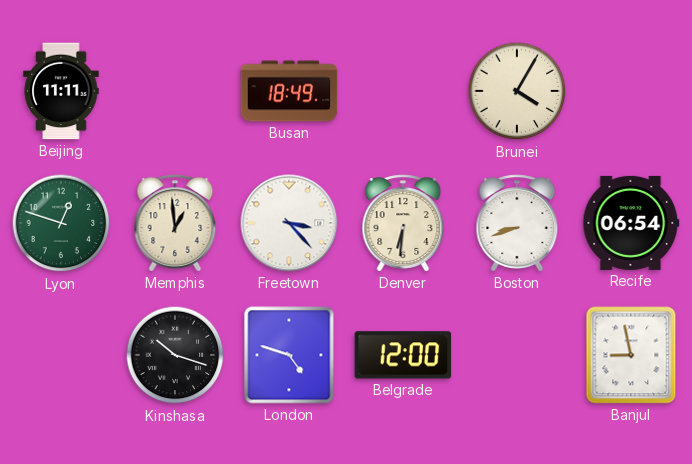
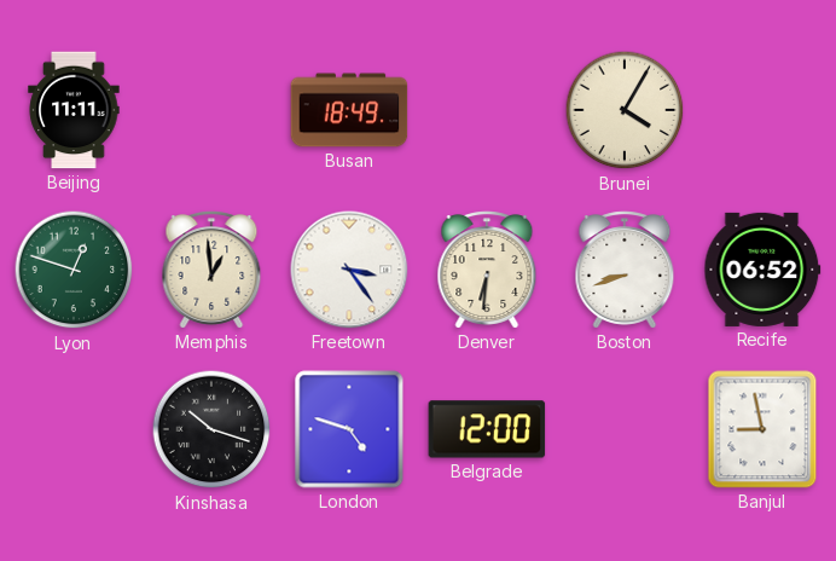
Freetown: 3:23 -> 3:24 (349, 270)
Recife: 06:54 -> 06:52 (762, 270)
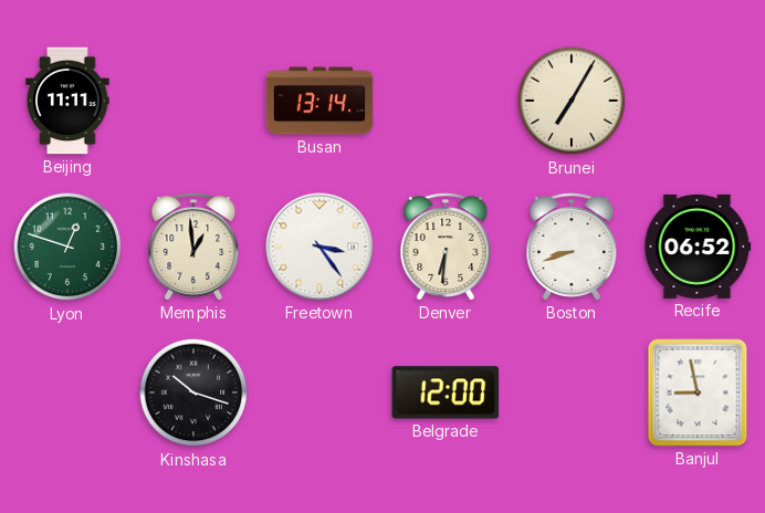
Busan: 18:49 -> 13:14 (319, 101)
Brunei: 4:05 -> 7:05 (572, 101)
London: 4:48 -> none (349, 429)
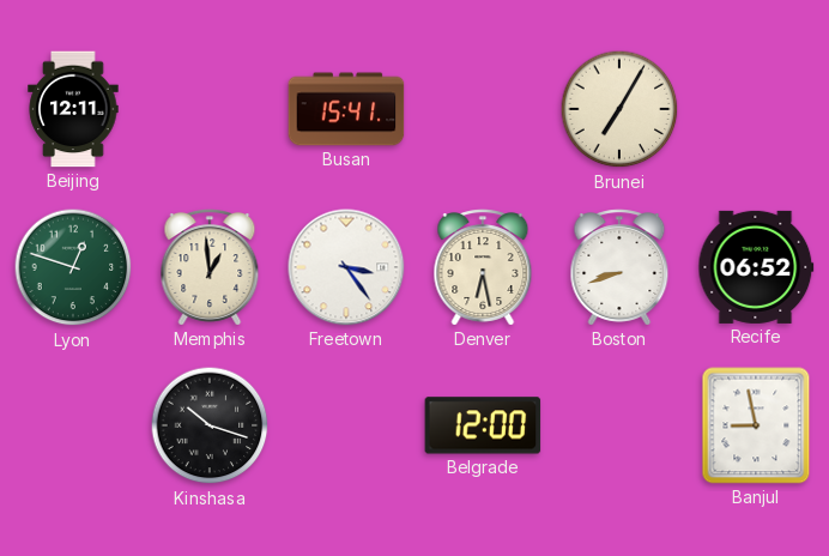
Beijing: 11:11 -> 12:11 (73, 109)
Busan: 13:14 -> 15:41 (346, 109)
Denver: 6:31 -> 6:28 (483, 267)
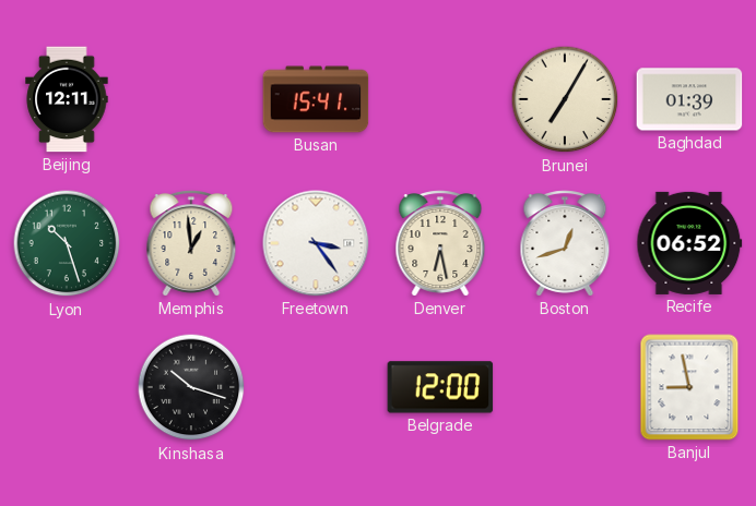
Baghdad: none -> 01:39 (689, 99)
Lyon: 12:48 -> 10:27 (67, 243)
Boston: 8:42 -> 12:42 (565, 243)
